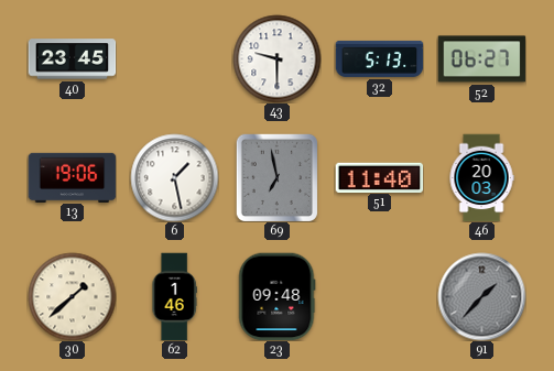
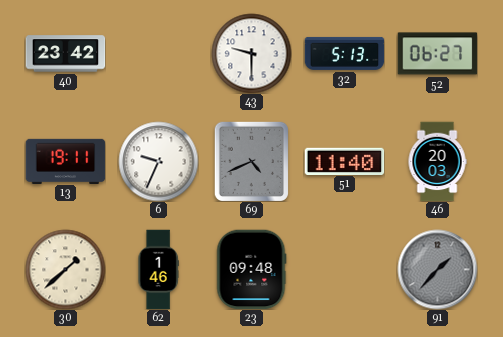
40: 23:45 -> 23:42 (65, 54)
13: 19:06 -> 19:11 (65, 161)
6: 1:28 -> 9:34 (158, 161)
69: 6:58 -> 4:41 (251, 161)
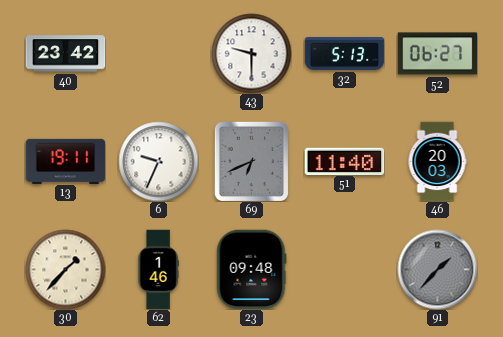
69: 4:41 -> 6:41 (251, 161)
30: 1:38 -> 1:37 (65, 269)
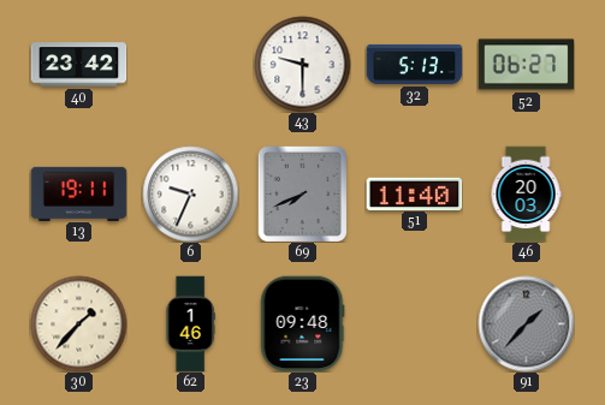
69: 6:41 -> 7:41 (302, 193)
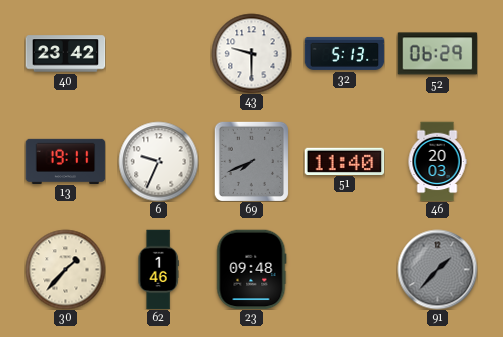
52: 06:27 -> 06:29 (437, 54)
